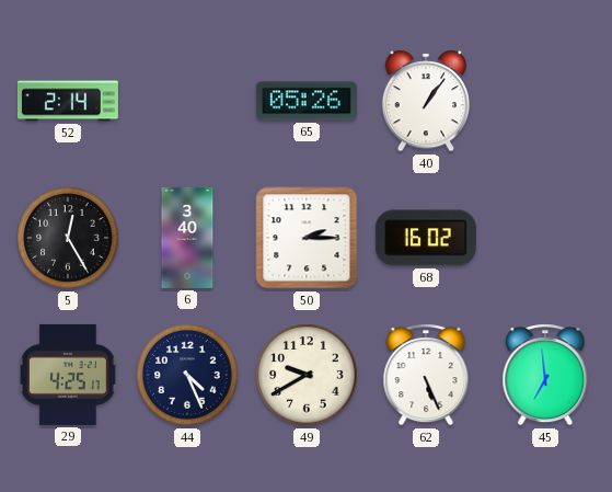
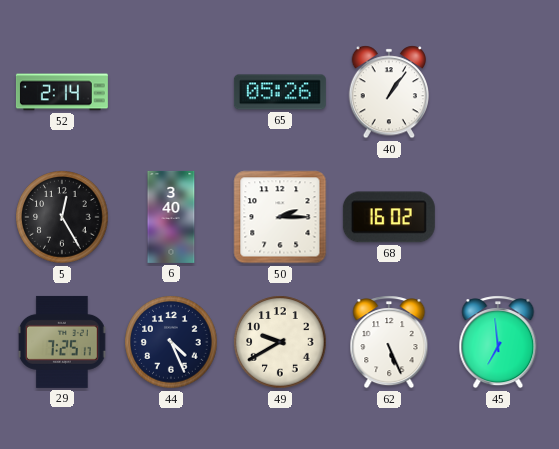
29: 4:25 -> 7:25 (63, 342)
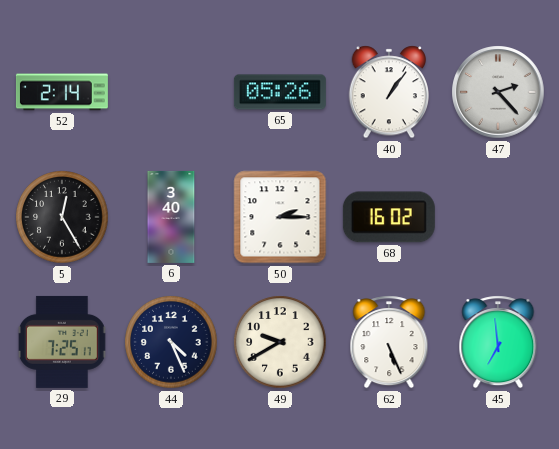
47: none -> 2:23 (498, 92)
